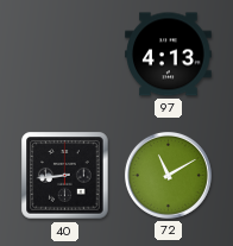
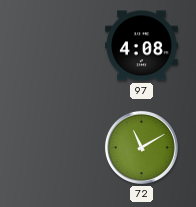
97: 4:13 -> 4:08 (142, 46)
40: 8:44 -> none (65, 176)
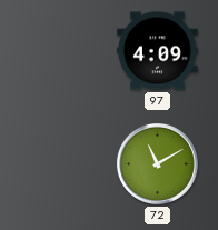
97: 4:08 -> 4:09 (158, 51)
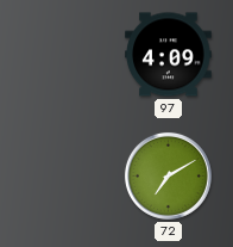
72: 11:10 -> 7:10 (168, 175)
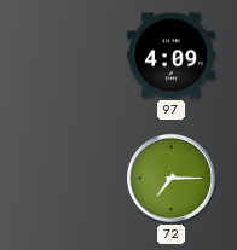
72: 7:10 -> 7:15 (170, 178)
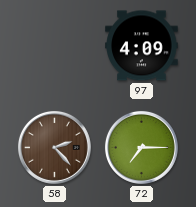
58: none -> 2:23 (54, 147)
